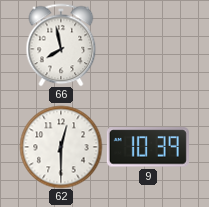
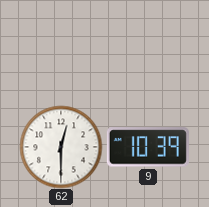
66: 7:58 -> none (61, 45)
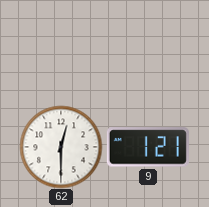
9: 10:39 -> 1:21 (148, 147)
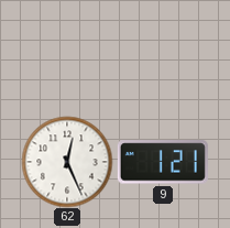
62: 12:30 -> 12:26 (67, 162)
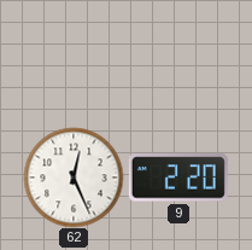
9: 1:21 -> 2:20 (178, 178)
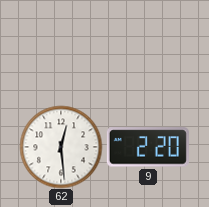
62: 12:26 -> 12:29 (61, 147)
